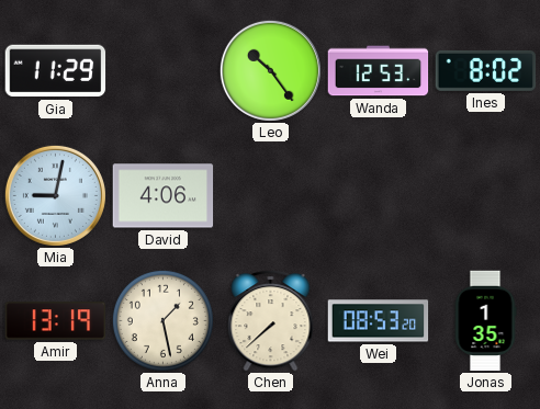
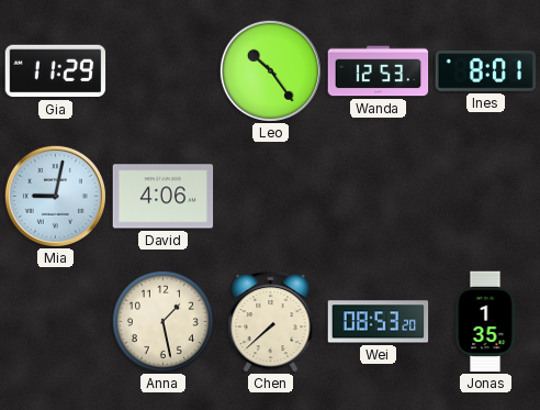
Ines: 8:02 -> 8:01 (486, 70)
Amir: 13:19 -> none (56, 321)
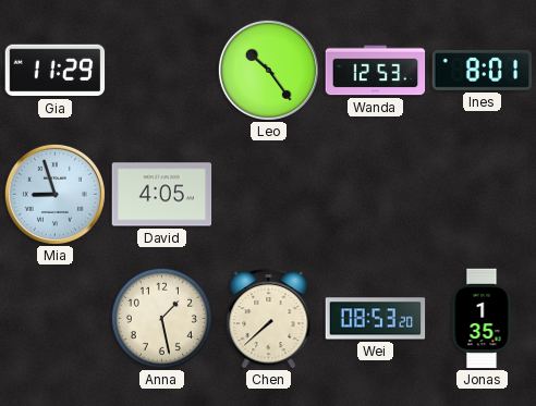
Mia: 9:02 -> 8:57 (54, 194)
David: 4:06 -> 4:05 (162, 195)
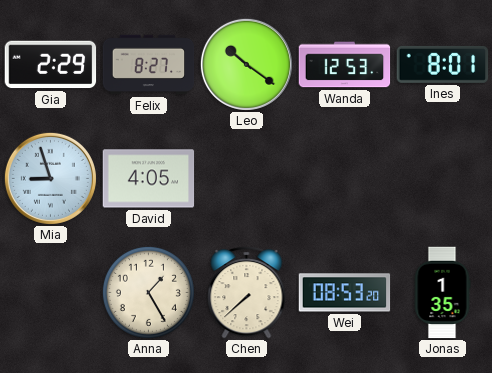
Gia: 11:29 -> 2:29 (51, 65)
Felix: none -> 8:27 (149, 65)
Leo: 10:24 -> 10:21 (246, 64)
Anna: 1:28 -> 1:25 (148, 292)
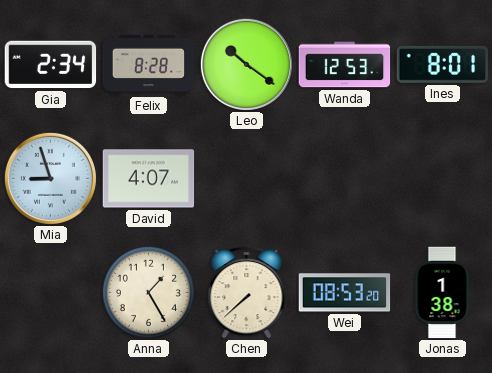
Gia: 2:29 -> 2:34 (51, 65)
Felix: 8:27 -> 8:28 (149, 65)
David: 4:05 -> 4:07 (149, 179)
Jonas: 1:35 -> 1:38 (442, 293)
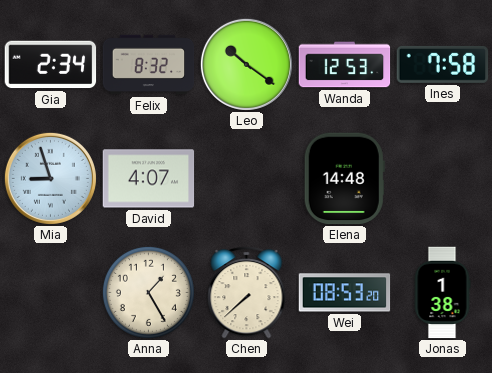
Felix: 8:28 -> 8:32 (149, 65)
Ines: 8:01 -> 7:58 (443, 64)
Elena: none -> 14:48 (344, 179)
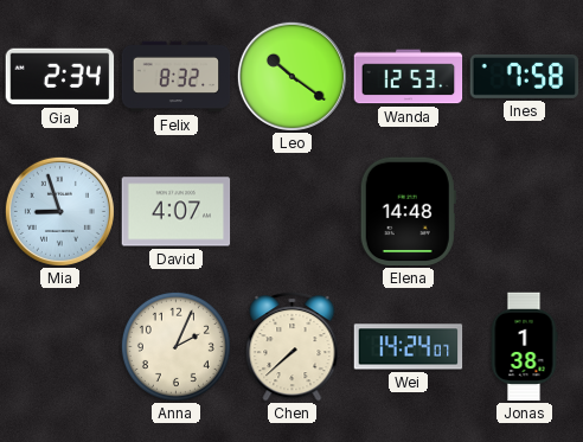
Anna: 1:25 -> 2:04 (175, 346)
Wei: 08:53 -> 14:24 (409, 347)
